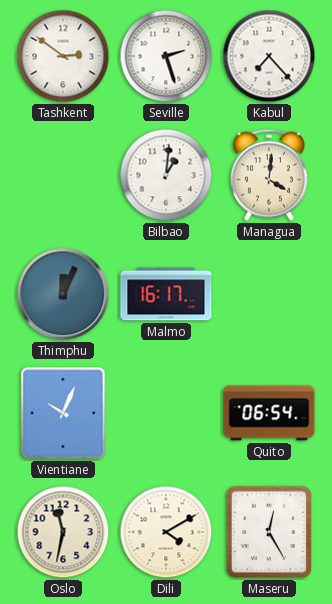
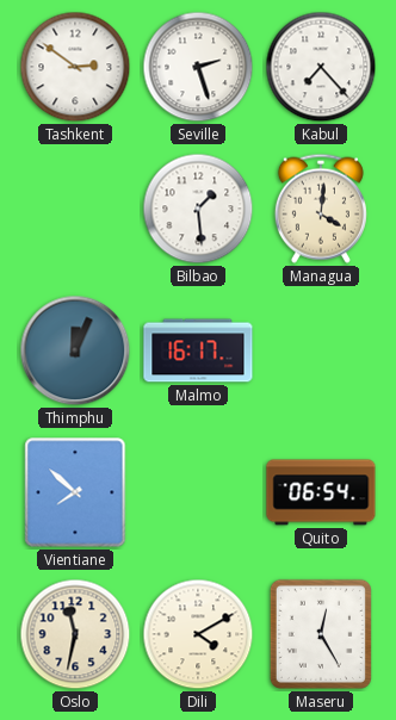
Bilbao: 1:01 -> 1:29 (198, 209)
Vientiane: 10:04 -> 7:52 (75, 492)
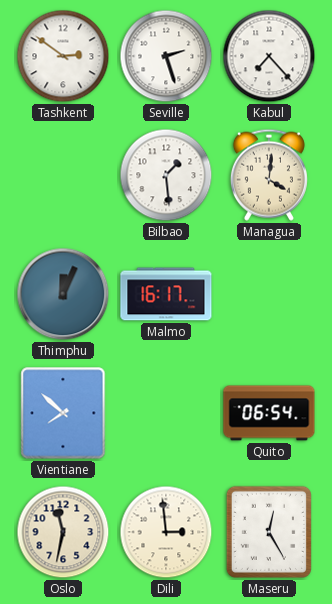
Dili: 4:10 -> 2:59 (166, 532)
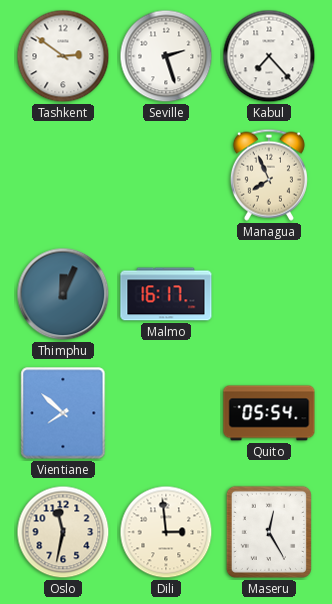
Bilbao: 1:29 -> none (166, 175)
Managua: 4:01 -> 7:56 (269, 175)
Quito: 06:54 -> 05:54 (269, 413)
